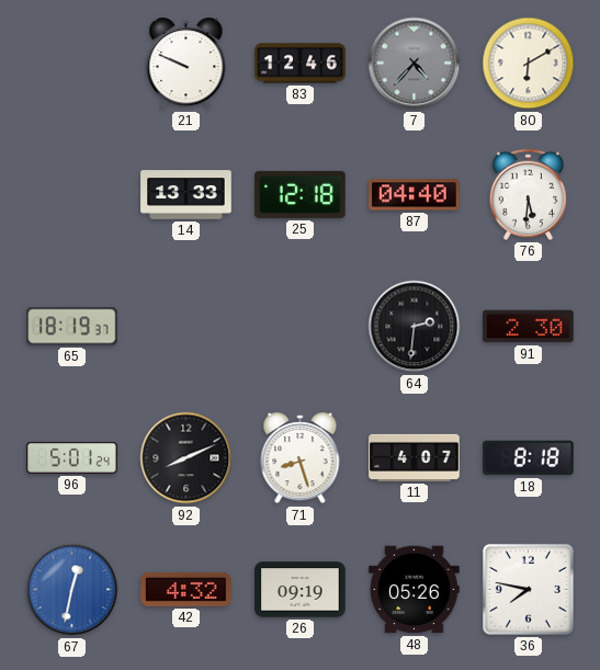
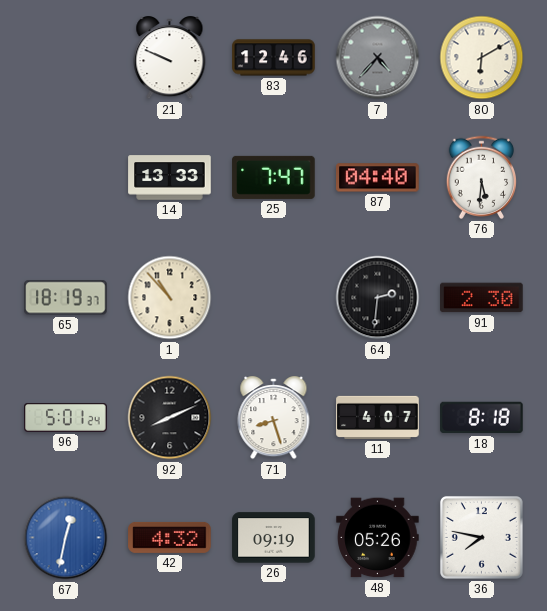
25: 12:18 -> 7:47 (274, 177)
1: none -> 10:53 (170, 298)
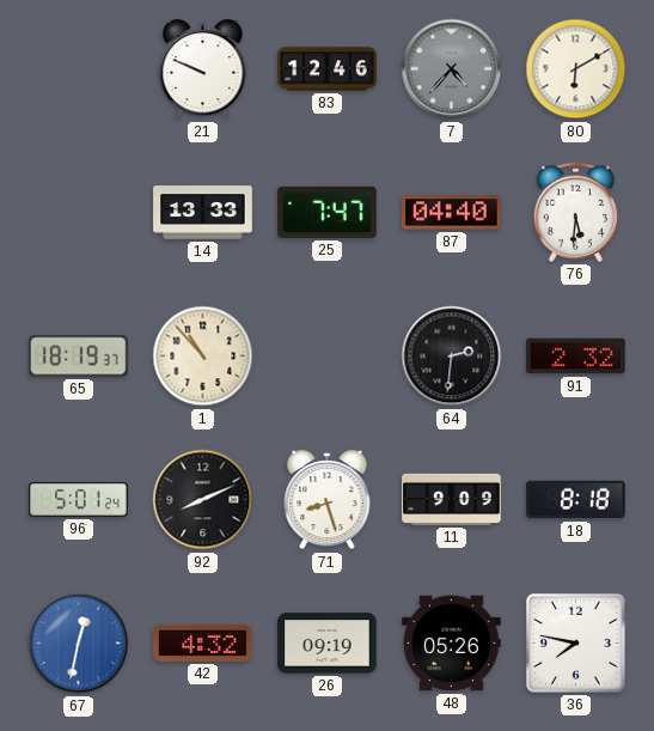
91: 2:30 -> 2:32 (576, 357)
11: 4:07 -> 9:09 (452, 499)
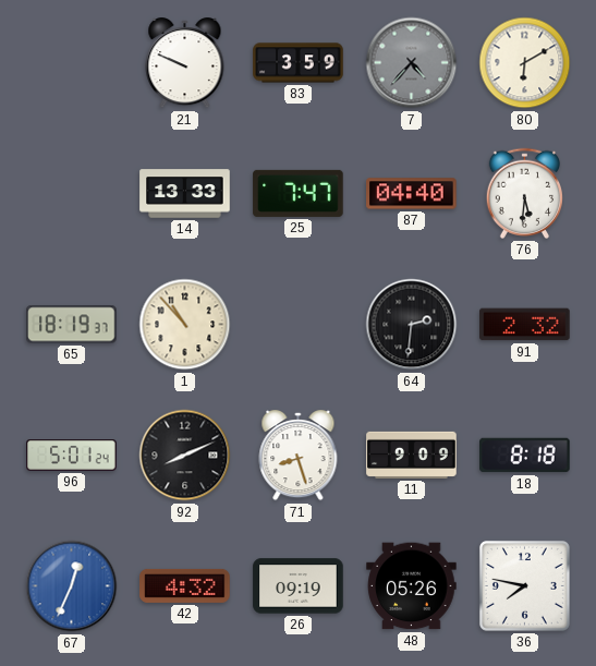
83: 12:46 -> 3:59 (299, 63)
67: 12:32 -> 12:34 (72, 586)
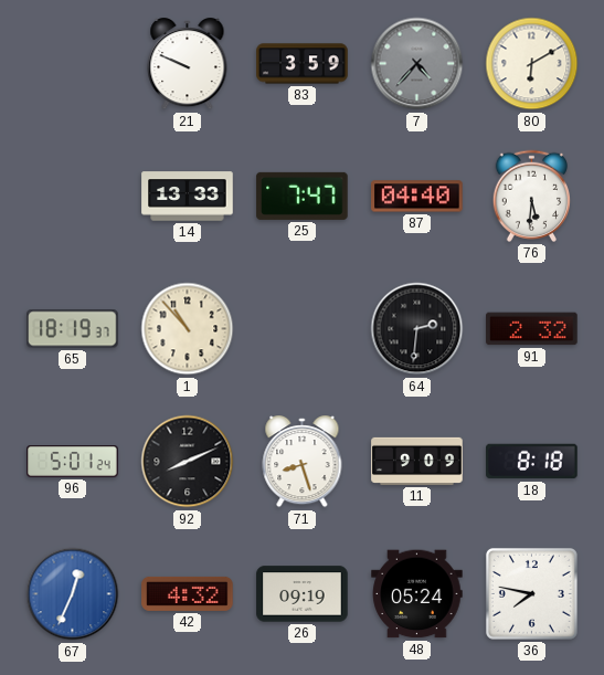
48: 05:26 -> 05:24 (417, 594)
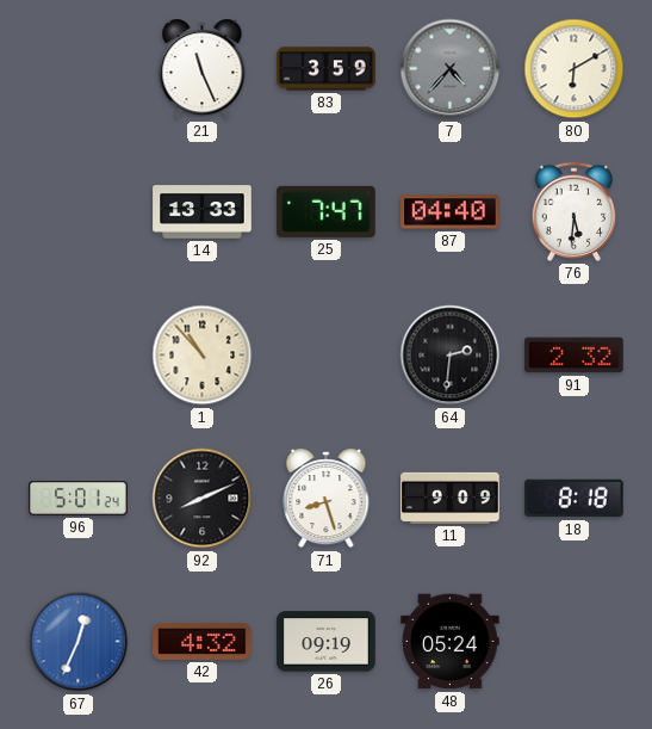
21: 9:49 -> 11:26 (203, 69)
65: 18:19 -> none (73, 329)
36: 7:47 -> none (531, 593)
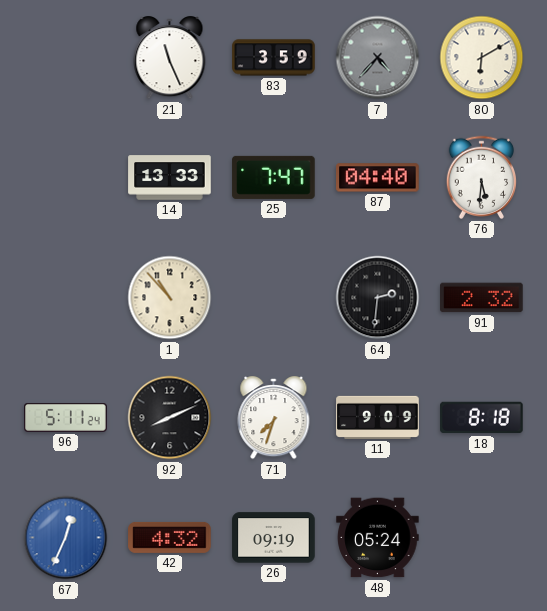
96: 5:01 -> 5:11 (66, 418)
71: 8:27 -> 7:33 (274, 418)
